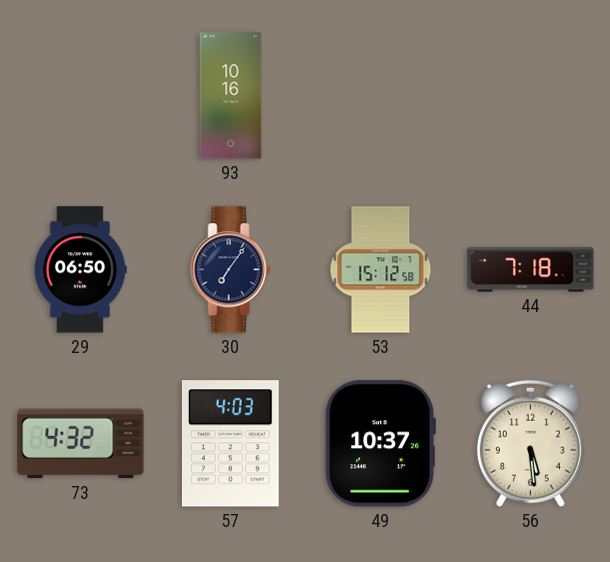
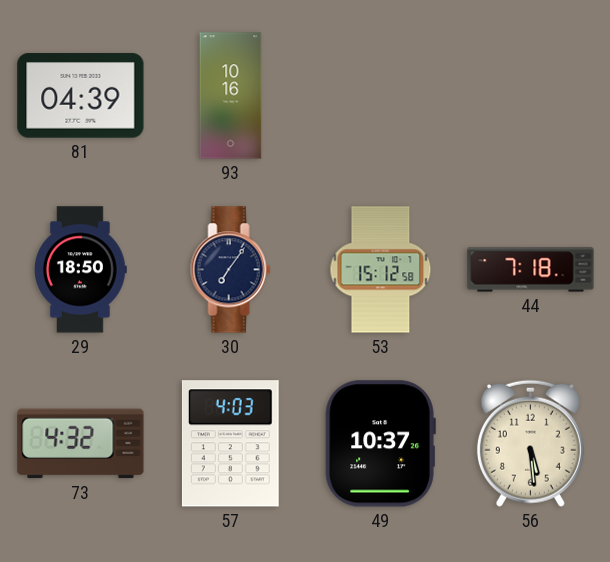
81: none -> 04:39 (81, 96)
29: 06:50 -> 18:50 (81, 270)
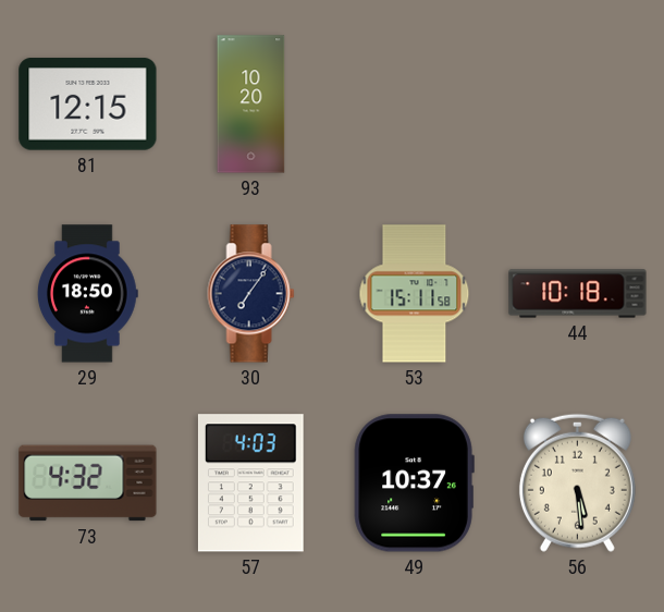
81: 04:39 -> 12:15 (88, 105)
93: 10:16 -> 10:20 (251, 105)
53: 15:12 -> 15:11 (415, 294)
44: 7:18 -> 10:18 (578, 294)
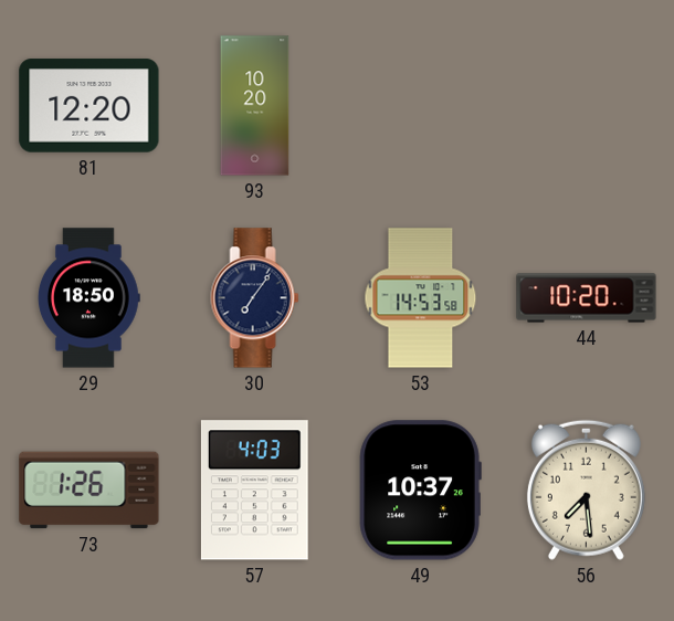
81: 12:15 -> 12:20 (89, 106)
53: 15:11 -> 14:53 (421, 298)
44: 10:18 -> 10:20 (587, 298)
73: 4:32 -> 1:26 (89, 491)
56: 5:29 -> 7:29 (586, 490)
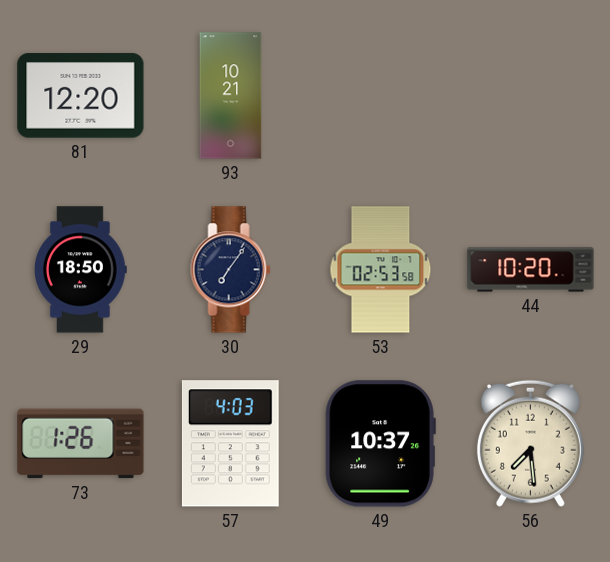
93: 10:20 -> 10:21 (231, 96)
53: 14:53 -> 02:53 (381, 270)
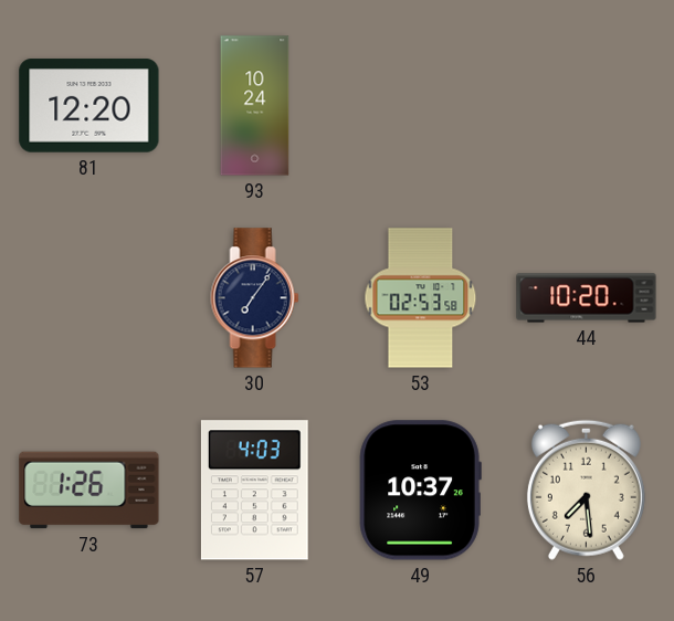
93: 10:21 -> 10:24 (255, 106)
29: 18:50 -> none (81, 270)
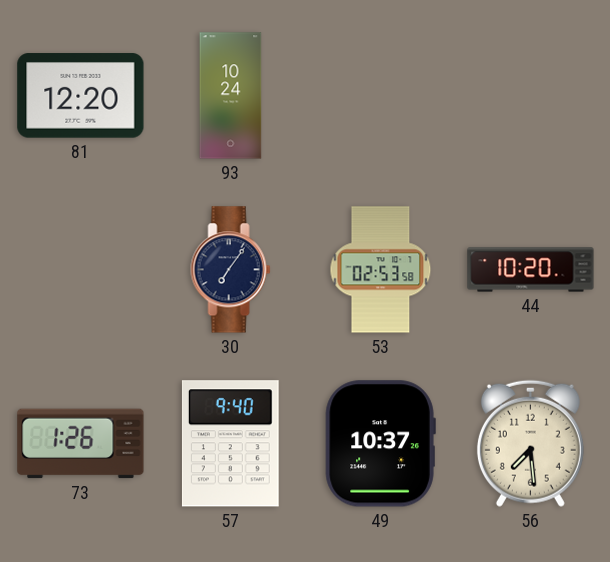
57: 4:03 -> 9:40 (230, 444)
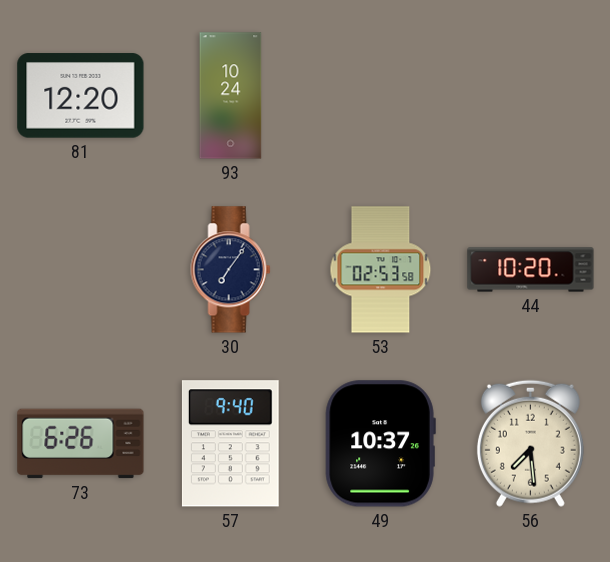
73: 1:26 -> 6:26 (81, 444)
